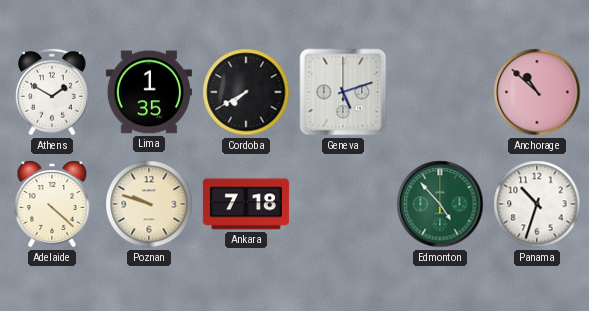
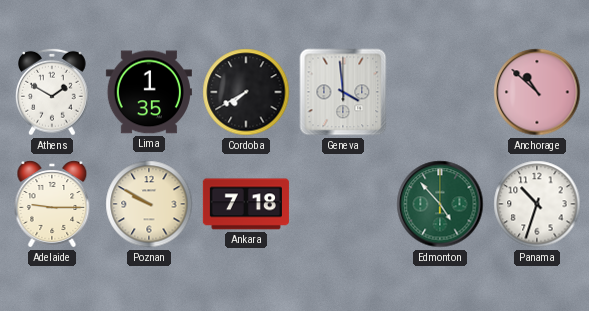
Geneva: 5:12 -> 3:59 (343, 92)
Adelaide: 4:22 -> 9:15 (52, 204)
Poznan: 9:48 -> 9:50 (149, 204)
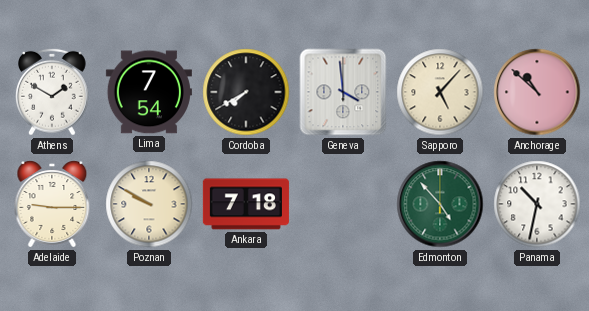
Lima: 1:35 -> 7:54 (149, 92)
Sapporo: none -> 5:07 (440, 92)
Panama: 10:33 -> 10:32 (537, 204)
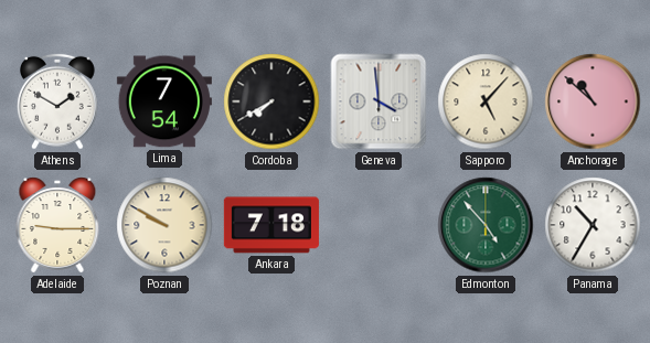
Panama: 10:32 -> 10:35 (593, 225)
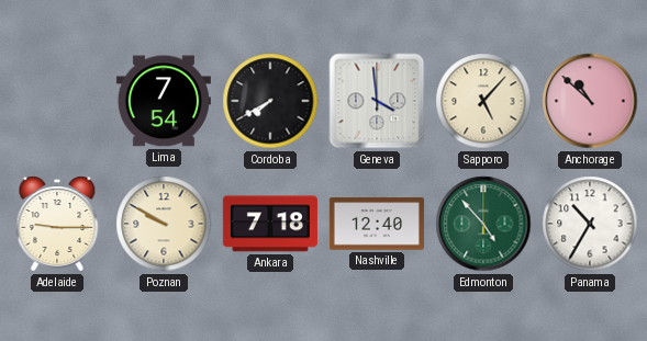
Athens: 1:50 -> none (58, 101)
Nashville: none -> 12:40 (377, 224)
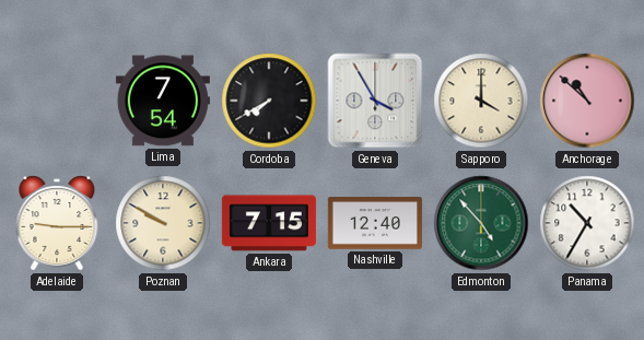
Geneva: 3:59 -> 3:55 (375, 101)
Sapporo: 5:07 -> 4:00 (481, 101)
Ankara: 7:18 -> 7:15 (269, 223)
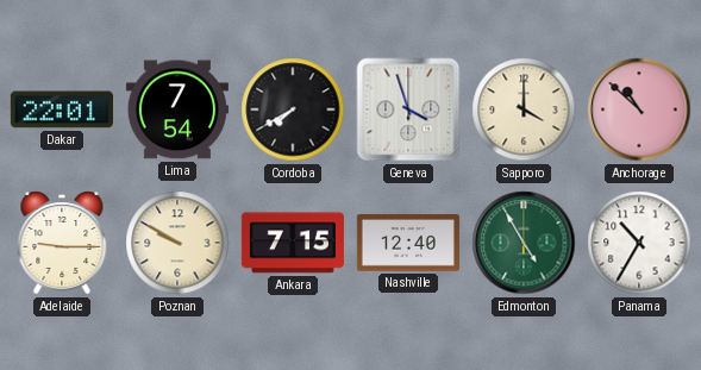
Dakar: none -> 22:01 (62, 109)
Geneva: 3:55 -> 3:57 (408, 109)
Edmonton: 4:53 -> 4:55 (524, 243)
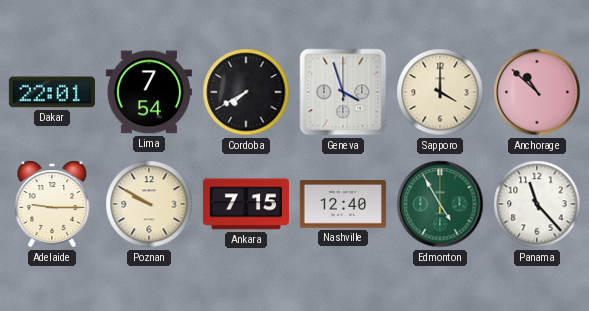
Panama: 10:35 -> 11:23 (537, 204)
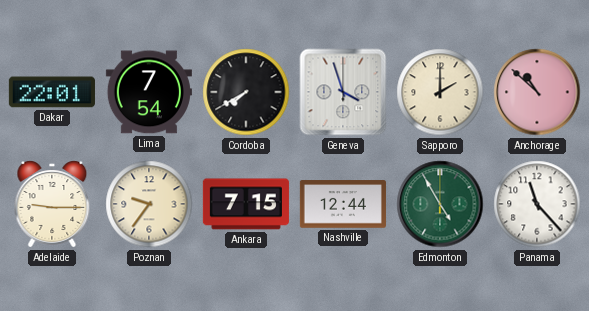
Sapporo: 4:00 -> 2:00 (440, 92)
Poznan: 9:50 -> 9:36 (149, 204)
Nashville: 12:40 -> 12:44 (343, 204)
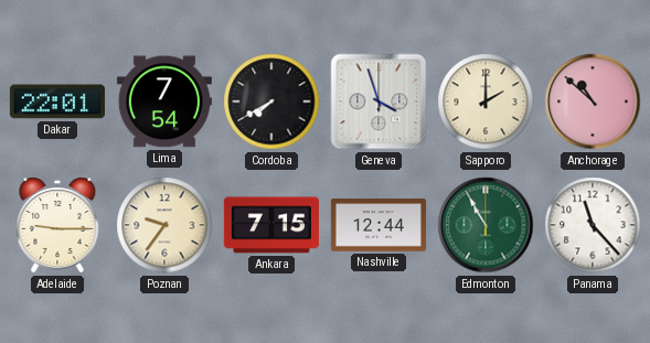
Edmonton: 4:55 -> 10:55 (486, 225)
